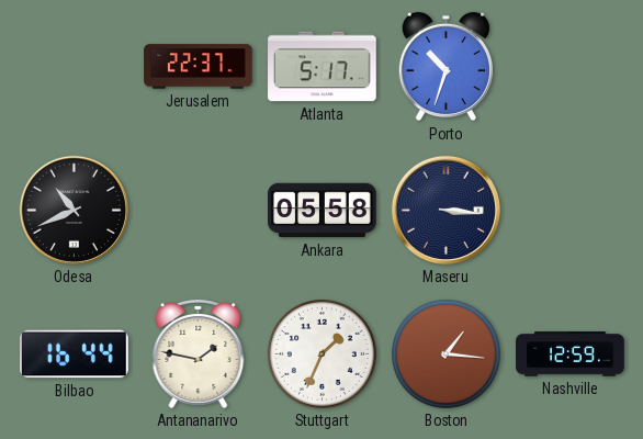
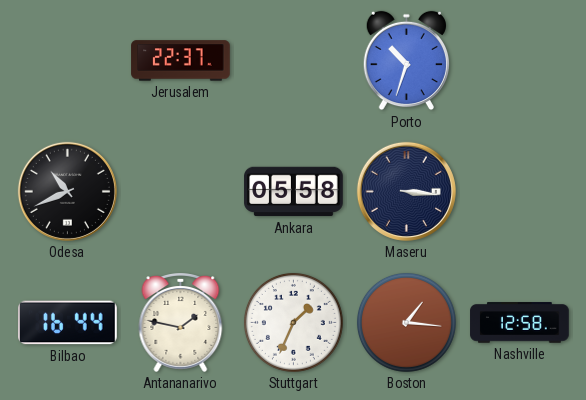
Atlanta: 5:17 -> none (323, 67)
Nashville: 12:59 -> 12:58 (520, 323)
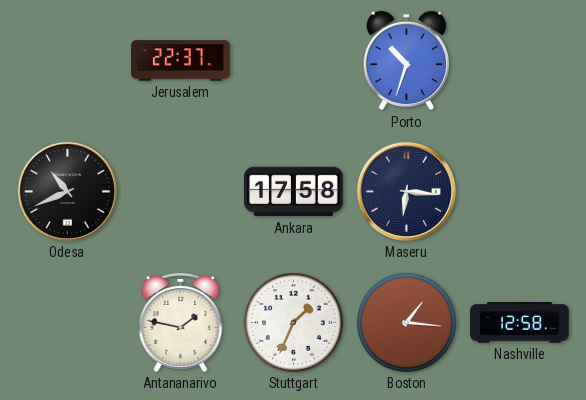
Ankara: 05:58 -> 17:58 (294, 192)
Maseru: 3:16 -> 6:16 (406, 191)
Bilbao: 16:44 -> none (68, 323)
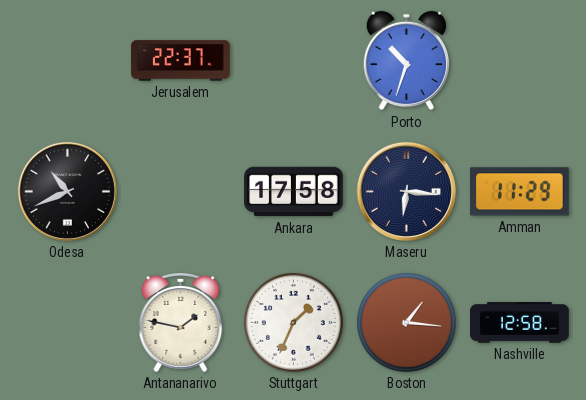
Amman: none -> 11:29 (520, 192)
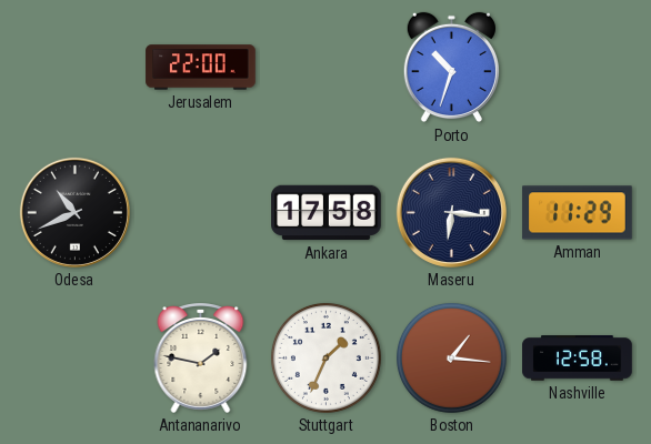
Jerusalem: 22:37 -> 22:00 (201, 68)
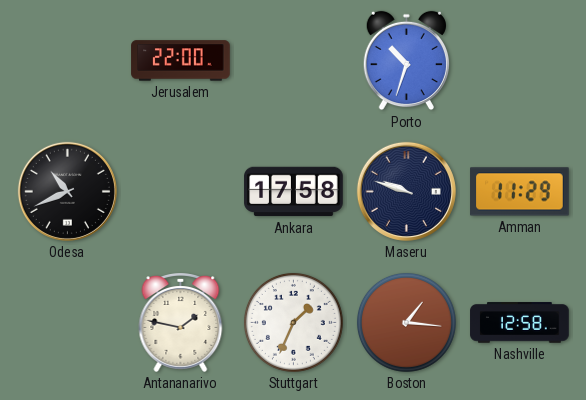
Maseru: 6:16 -> 9:48 (406, 191)
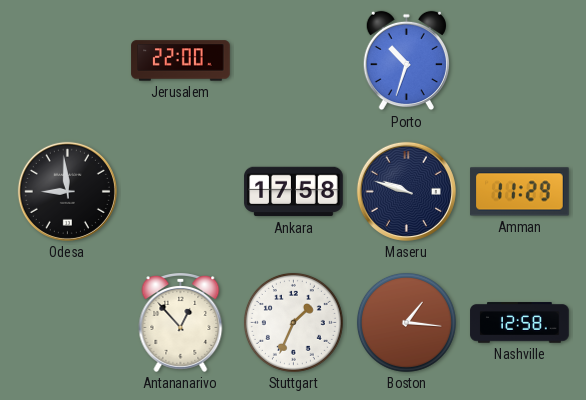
Odesa: 10:41 -> 8:59 (67, 191)
Antananarivo: 1:47 -> 12:53 (181, 322)
